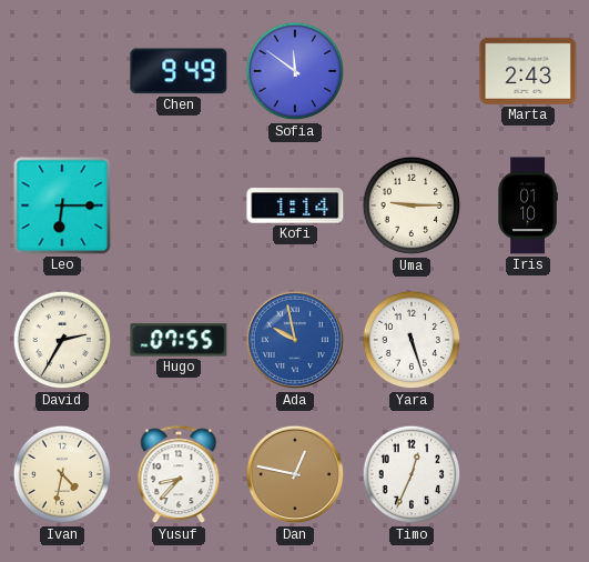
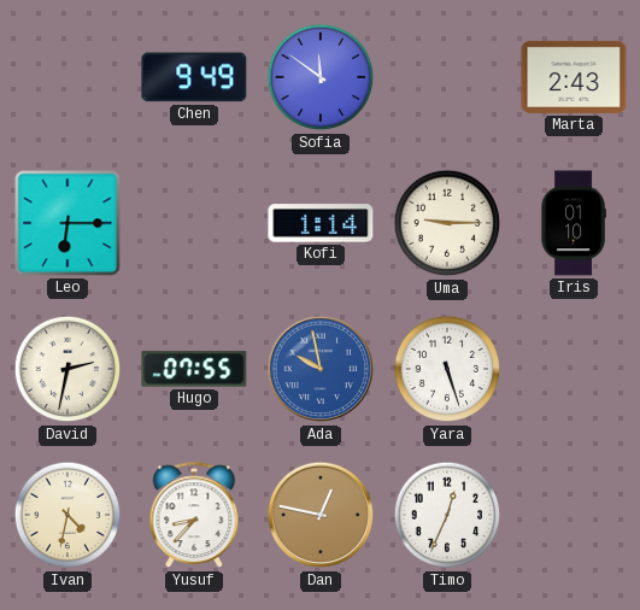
David: 2:35 -> 2:32 (67, 369)
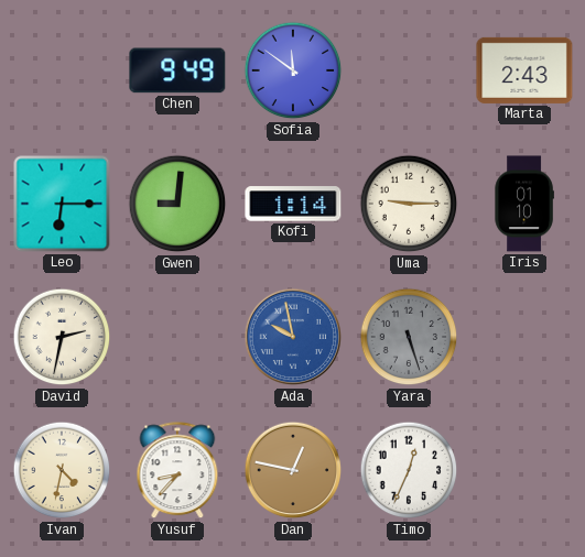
Gwen: none -> 9:01 (177, 204)
Hugo: 07:55 -> none (194, 369)
Yara dial: white -> grey (409, 337)
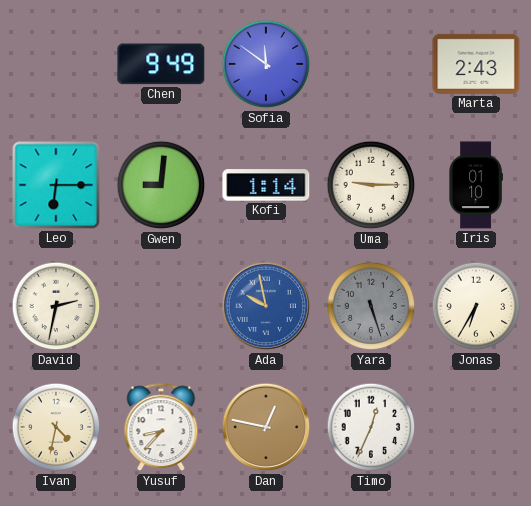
Jonas: none -> 6:35 (476, 306)
